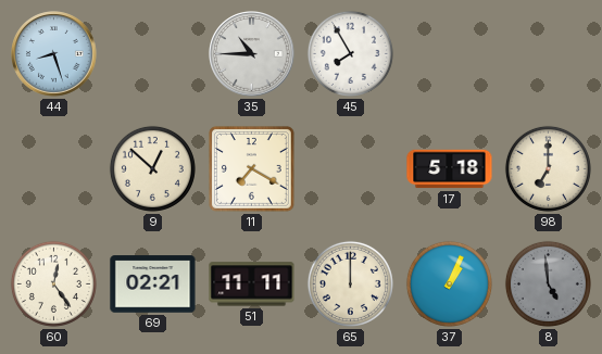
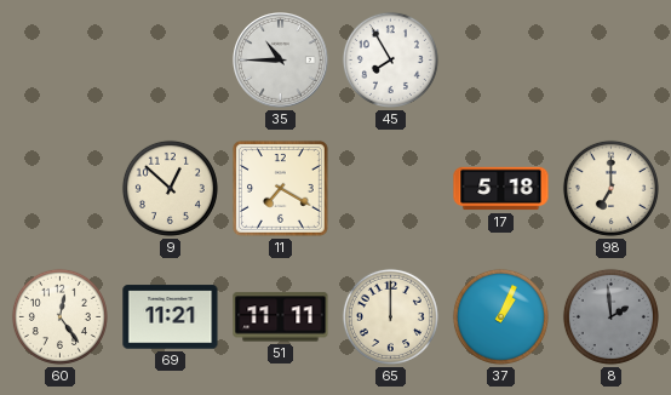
44: 8:27 -> none (54, 54)
69: 02:21 -> 11:21 (171, 317)
8: 4:59 -> 1:59 (610, 316)
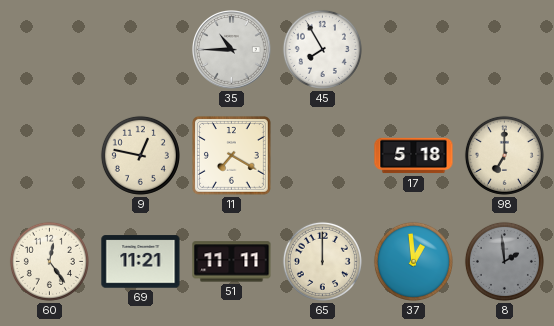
9: 12:52 -> 12:47 (140, 155)
37: 1:04 -> 12:59 (413, 261)
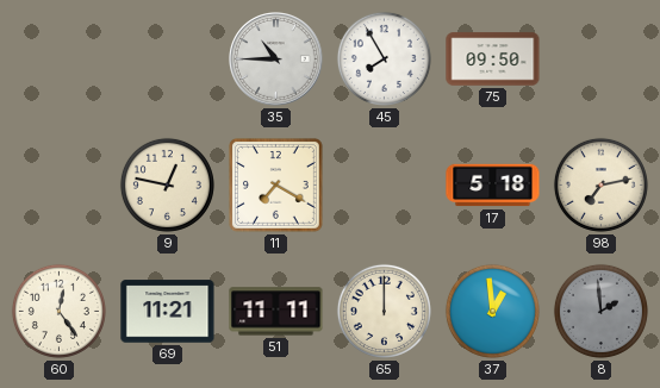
75: none -> 09:50 (493, 60)
98: 7:00 -> 7:13 (600, 184)
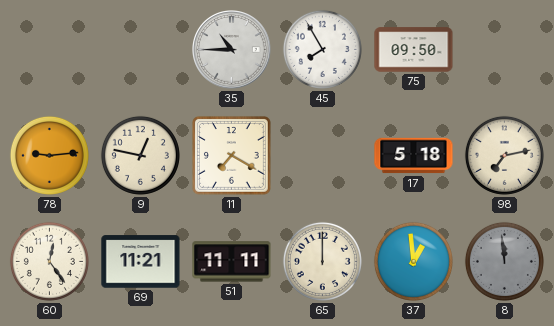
78: none -> 9:14 (49, 155)
8: 1:59 -> 11:59 (504, 261)
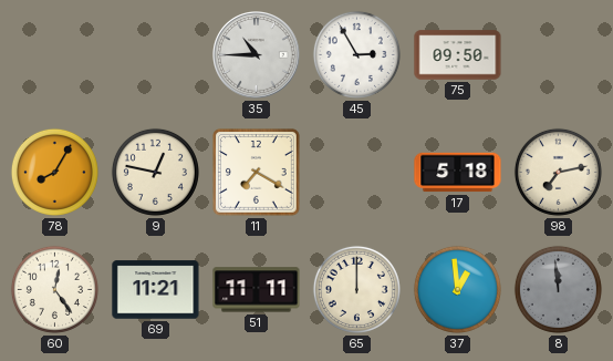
45: 7:55 -> 2:55 (356, 54)
78: 9:14 -> 8:05 (54, 172)
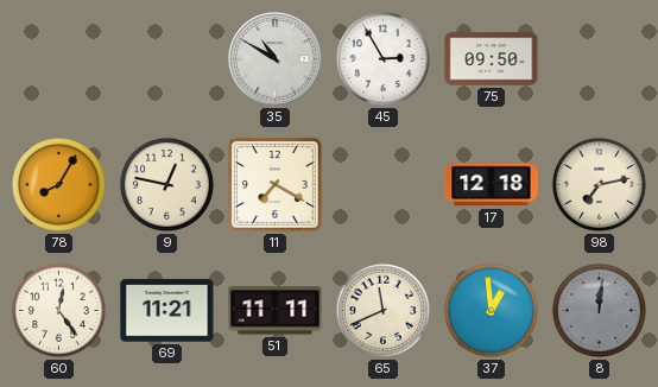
35: 10:45 -> 10:50 (276, 59)
17: 5:18 -> 12:18 (492, 185)
65: 12:00 -> 11:41 (382, 310)
8: 11:59 -> 12:01 (599, 310)
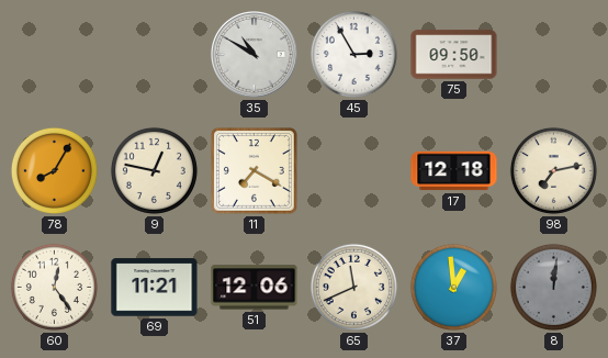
51: 11:11 -> 12:06 (255, 288)
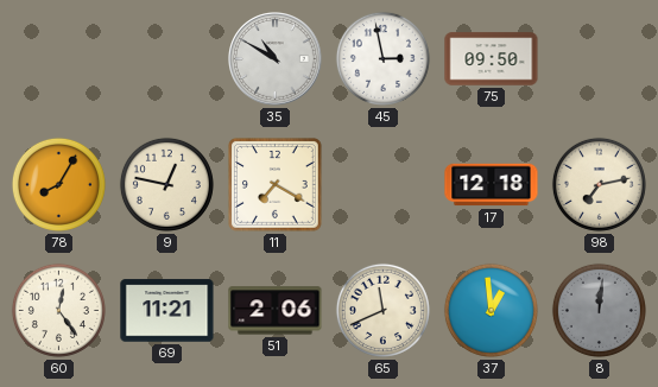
45: 2:55 -> 2:58 (382, 58)
51: 12:06 -> 2:06 (276, 311)
